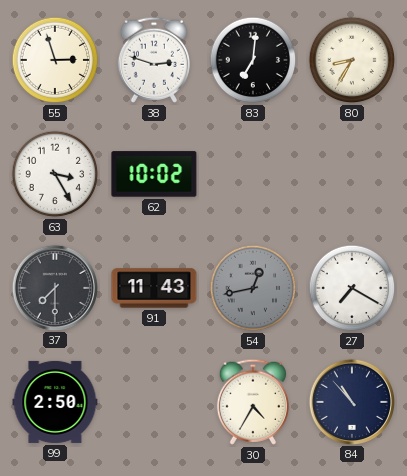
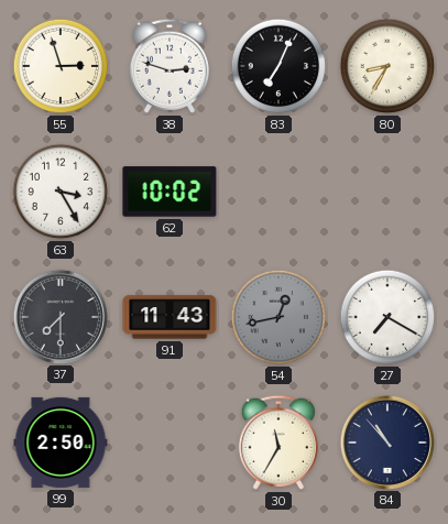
83: 7:01 -> 7:04 (278, 66)
30: 4:35 -> 11:35 (278, 443)
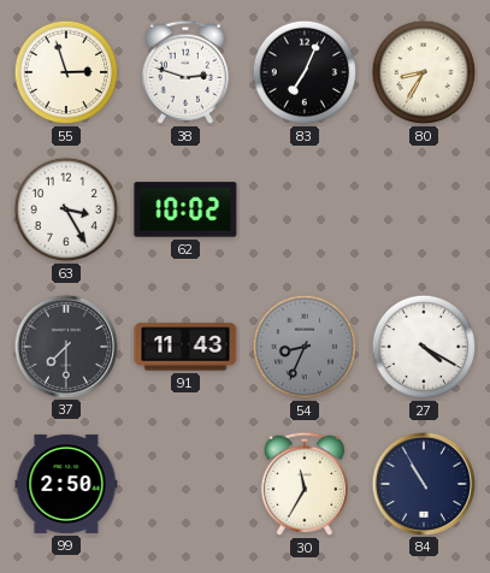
54: 12:43 -> 8:34 (305, 347)
27: 7:20 -> 4:20 (424, 347)
84: 10:53 -> 10:55 (423, 483)
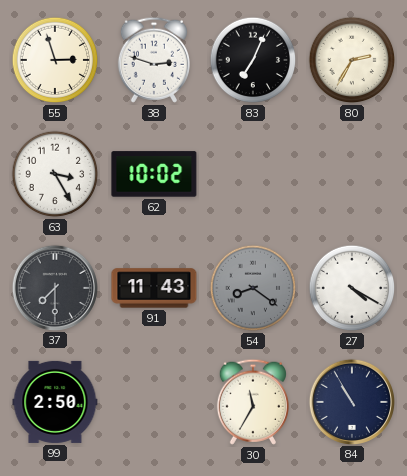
80: 8:35 -> 2:35 (352, 60)
54: 8:34 -> 8:21 (253, 288)
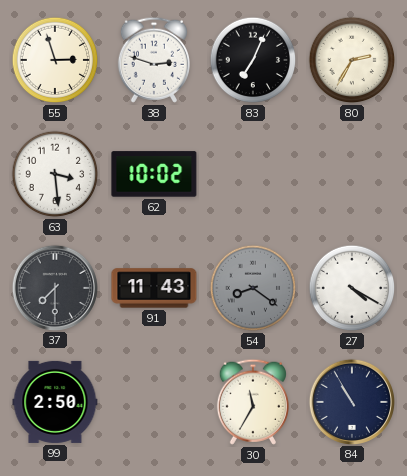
63: 3:25 -> 3:29 (55, 174)
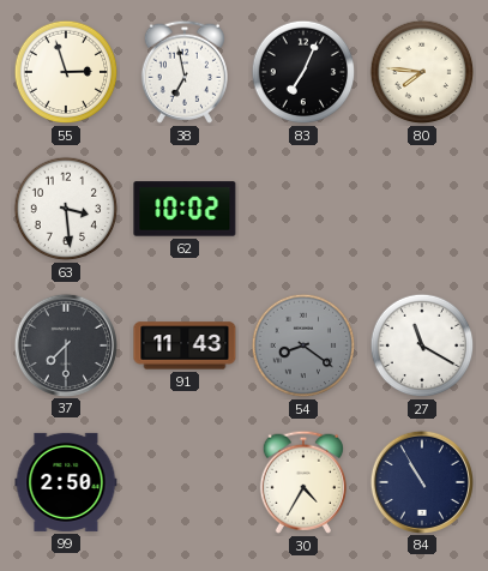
38: 2:48 -> 6:58 (185, 72)
80: 2:35 -> 7:46 (422, 72)
27: 4:20 -> 11:20 (422, 345)
30: 11:35 -> 4:35 (303, 482)
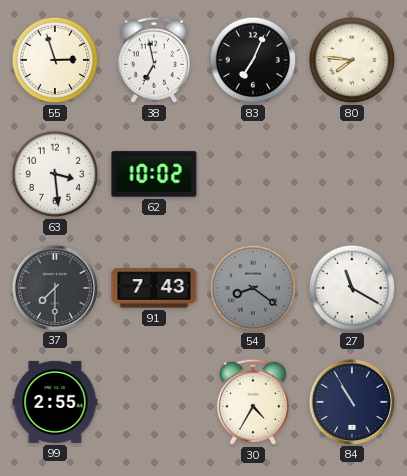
91: 11:43 -> 7:43 (154, 288)
99: 2:50 -> 2:55 (55, 402)
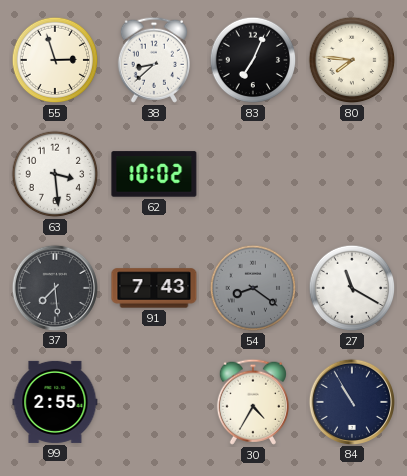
38: 6:58 -> 8:38 (154, 60)
37: 7:30 -> 7:29 (54, 287)
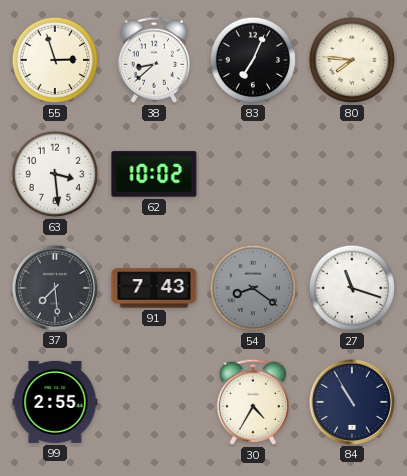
27: 11:20 -> 11:18 (352, 288)
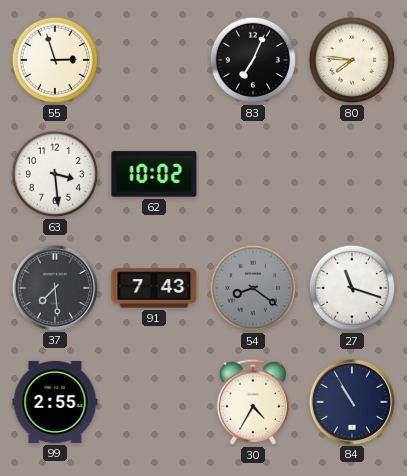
38: 8:38 -> none (154, 60)
